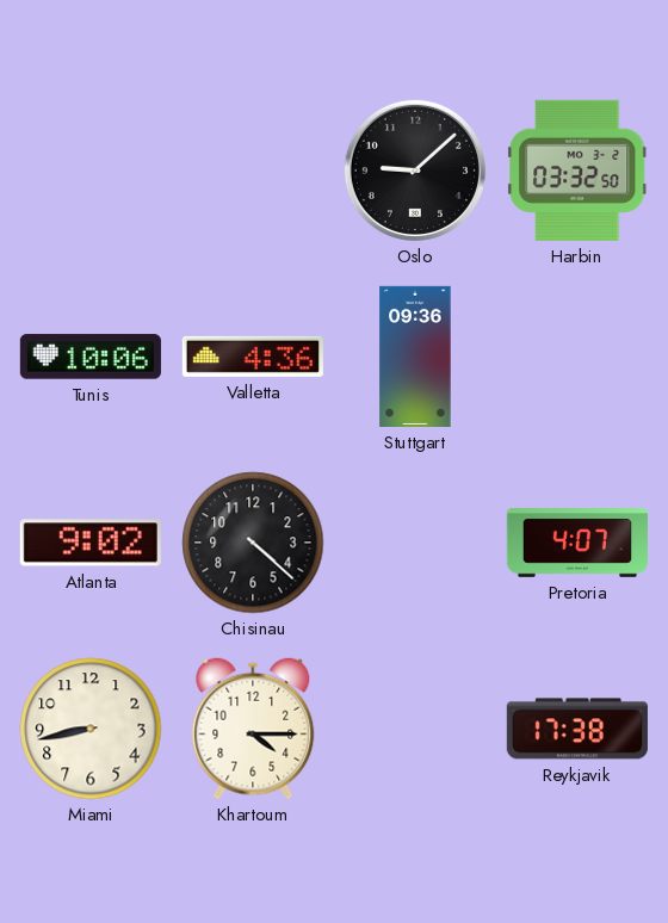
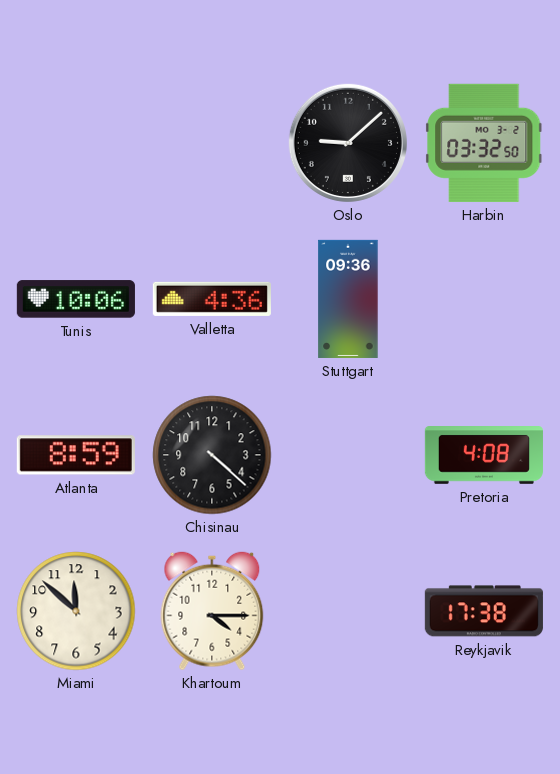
Atlanta: 9:02 -> 8:59 (76, 455)
Pretoria: 4:07 -> 4:08 (484, 456)
Miami: 8:43 -> 11:52 (76, 611)
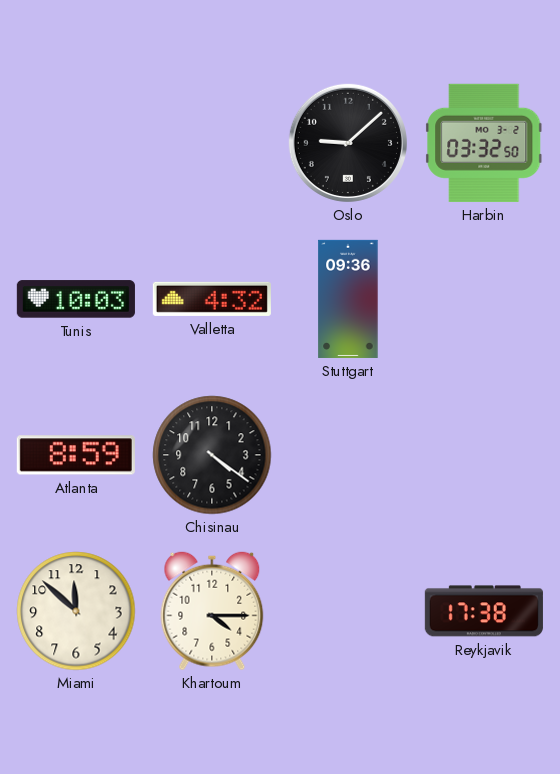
Tunis: 10:06 -> 10:03 (76, 299)
Valletta: 4:36 -> 4:32 (212, 299)
Chisinau: 4:22 -> 4:21 (212, 455)
Pretoria: 4:08 -> none (484, 456)
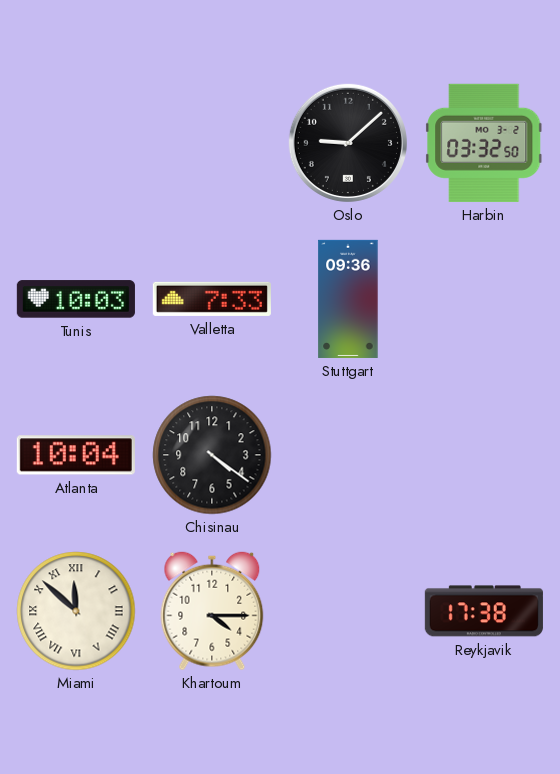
Valletta: 4:32 -> 7:33 (212, 299)
Atlanta: 8:59 -> 10:04 (76, 455)
Miami numerals: Arabic -> Roman (76, 611)
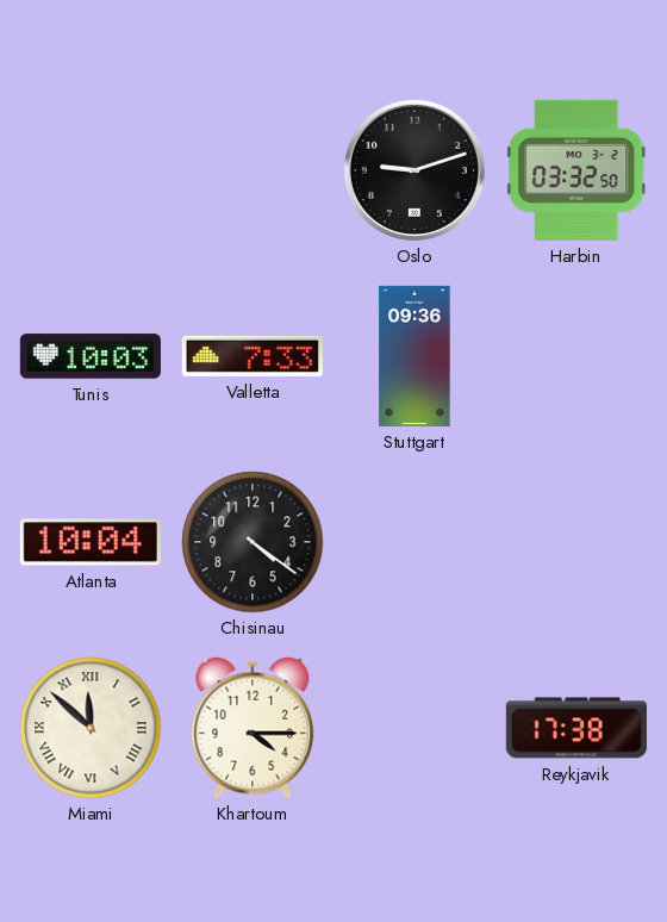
Oslo: 9:08 -> 9:12 (414, 170)
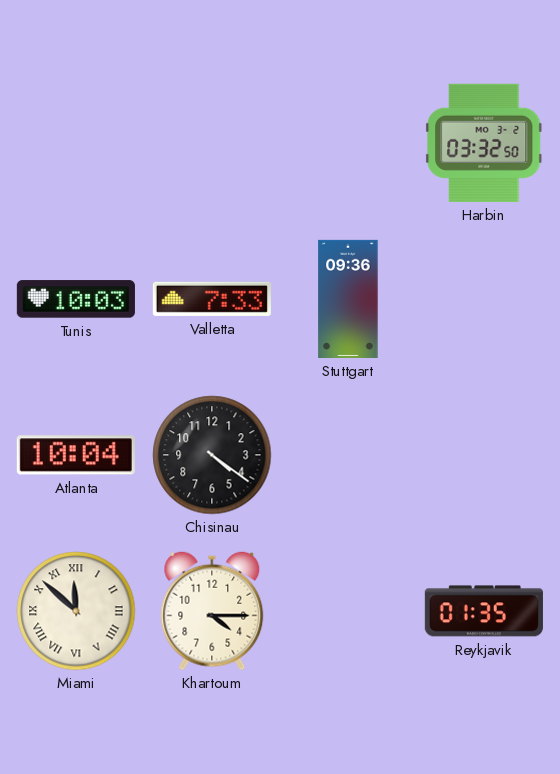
Oslo: 9:12 -> none (414, 170)
Reykjavik: 17:38 -> 01:35 (484, 611)
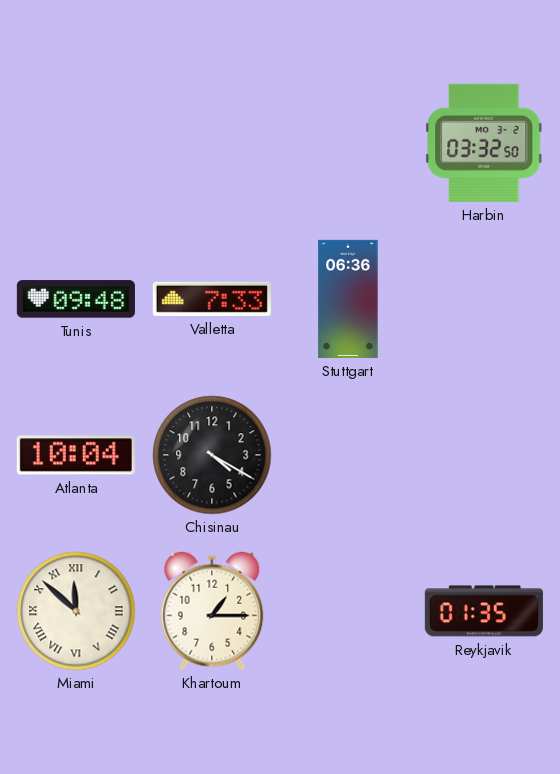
Tunis: 10:03 -> 09:48 (76, 299)
Stuttgart: 09:36 -> 06:36 (348, 299)
Chisinau: 4:21 -> 4:20 (212, 455)
Khartoum: 4:15 -> 1:15 (212, 611)
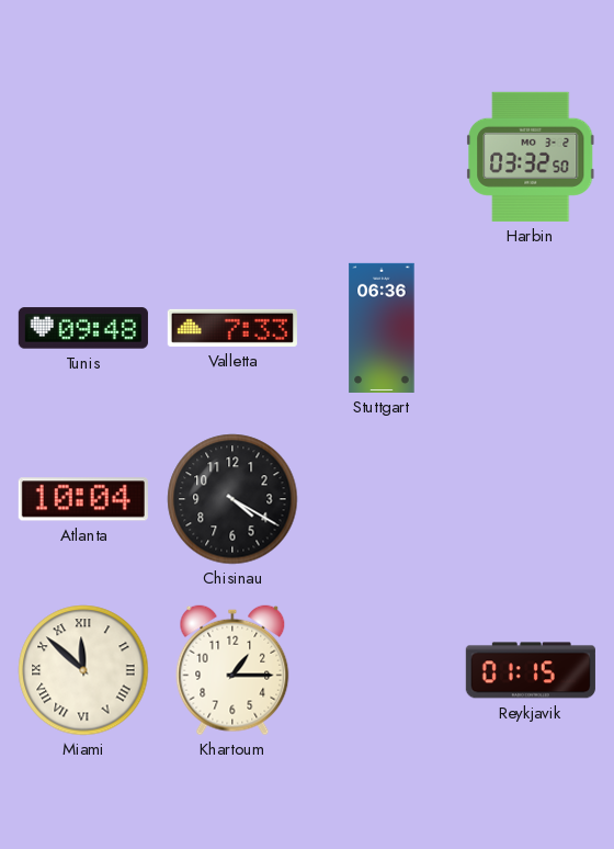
Reykjavik: 01:35 -> 01:15 (531, 670)
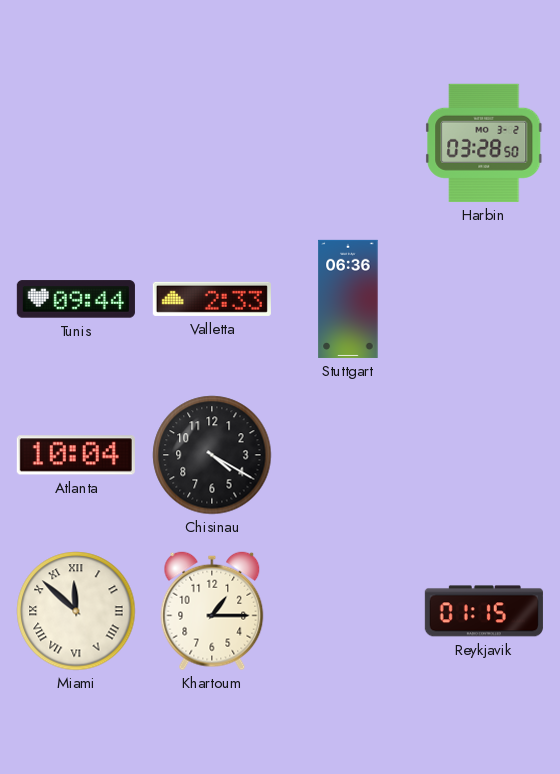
Harbin: 03:32 -> 03:28 (484, 143)
Tunis: 09:48 -> 09:44 (76, 299)
Valletta: 7:33 -> 2:33 (212, 299)
